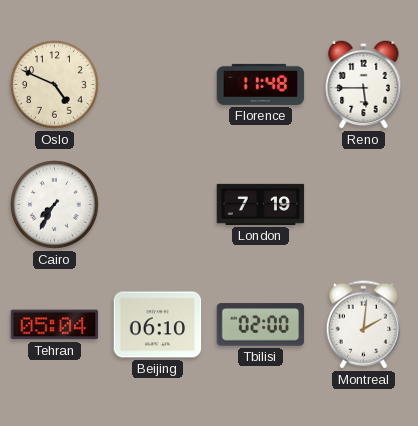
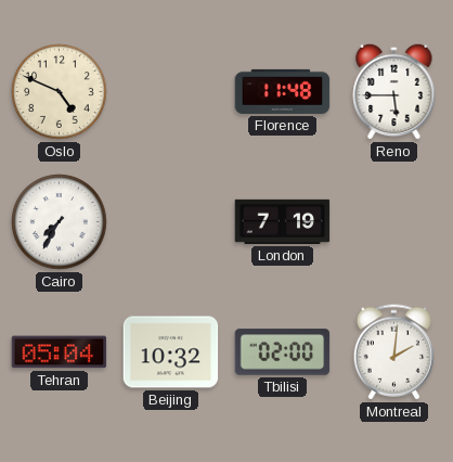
Beijing: 06:10 -> 10:32 (171, 352)
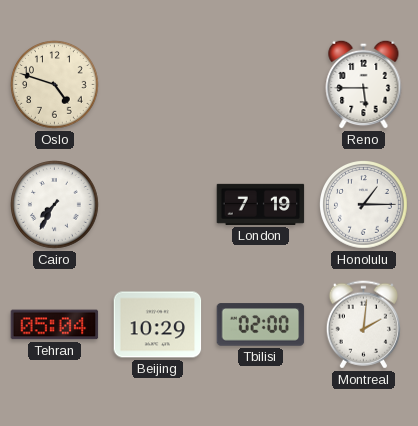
Oslo: 4:49 -> 4:48 (55, 85)
Florence: 11:48 -> none (283, 91)
Honolulu: none -> 1:15 (364, 205)
Beijing: 10:32 -> 10:29 (158, 325)
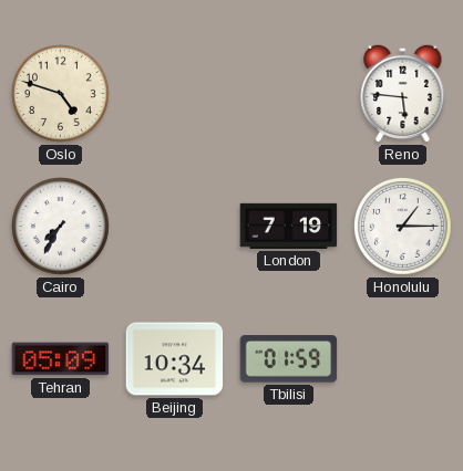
Reno: 5:45 -> 5:46 (403, 93)
Tehran: 05:04 -> 05:09 (61, 359)
Beijing: 10:29 -> 10:34 (175, 359)
Tbilisi: 02:00 -> 01:59 (289, 359)
Montreal: 2:01 -> none (363, 325)
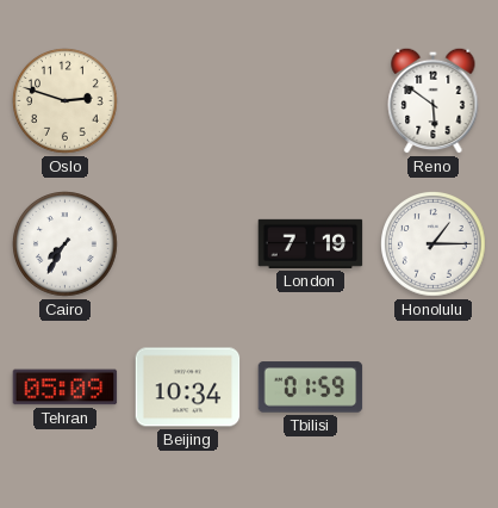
Oslo: 4:48 -> 2:48 (66, 101)
Reno: 5:46 -> 5:51 (434, 100)
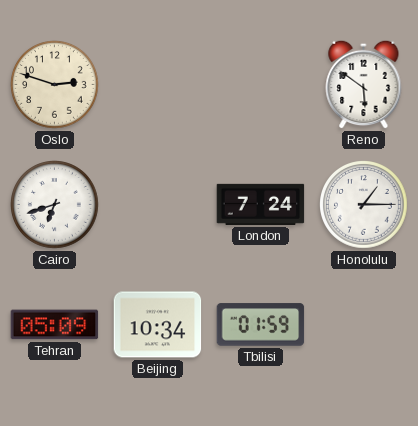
Cairo: 7:35 -> 6:42 (55, 205)
London: 7:19 -> 7:24 (261, 204)
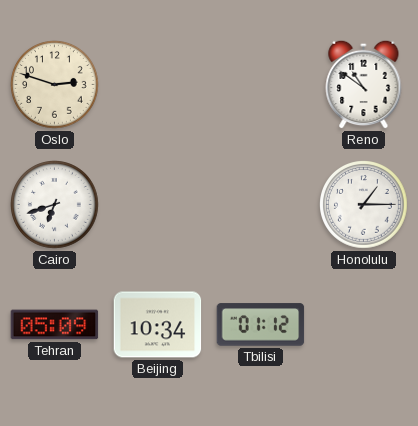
Reno: 5:51 -> 10:51 (364, 84)
London: 7:24 -> none (261, 204)
Tbilisi: 01:59 -> 01:12 (261, 325)
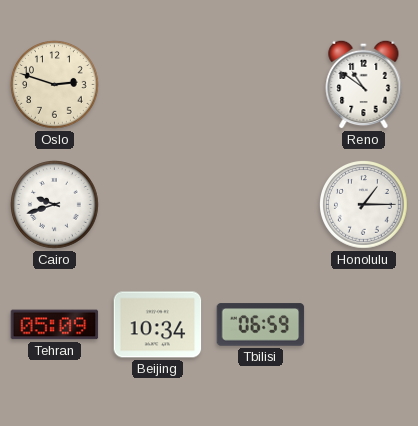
Cairo: 6:42 -> 9:42 (55, 205)
Tbilisi: 01:12 -> 06:59 (261, 325)
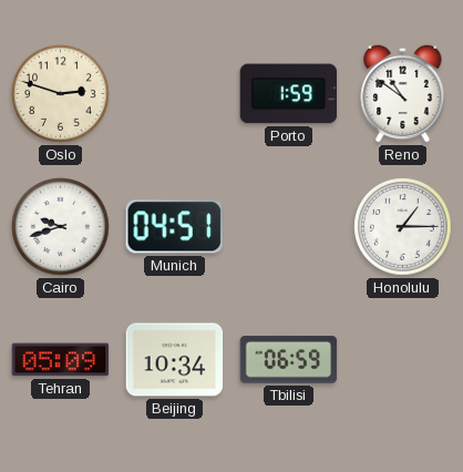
Porto: none -> 1:59 (289, 94)
Munich: none -> 04:51 (174, 227)
